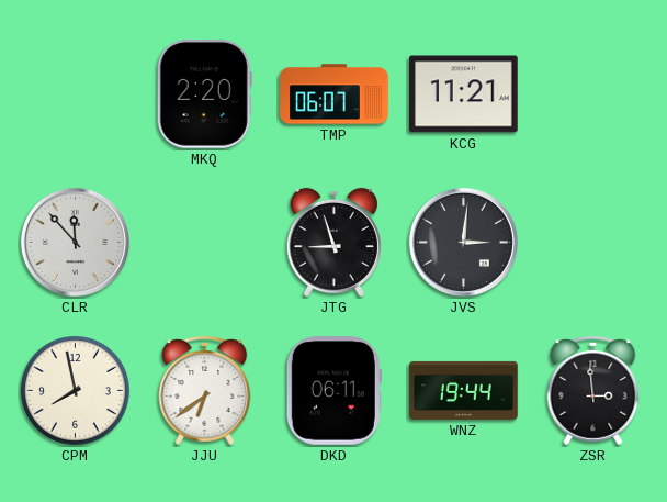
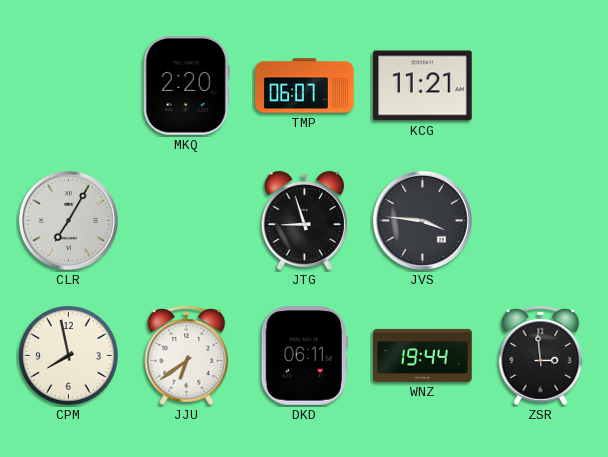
CLR: 11:53 -> 7:05 (68, 220)
JVS: 3:01 -> 3:46 (422, 220)
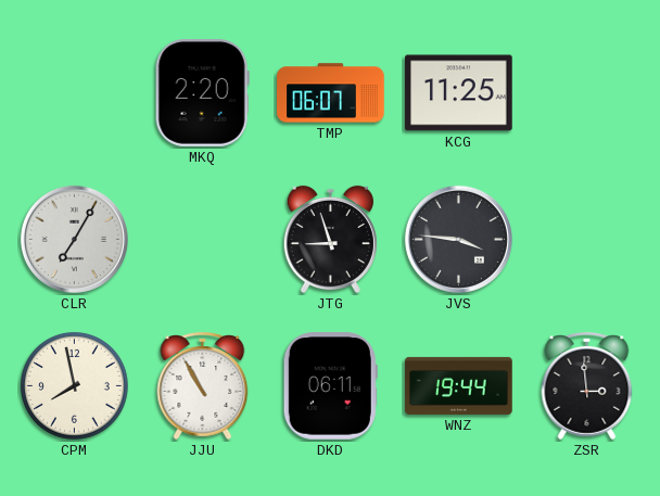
KCG: 11:21 -> 11:25 (459, 93)
JJU: 6:39 -> 10:55 (203, 385)
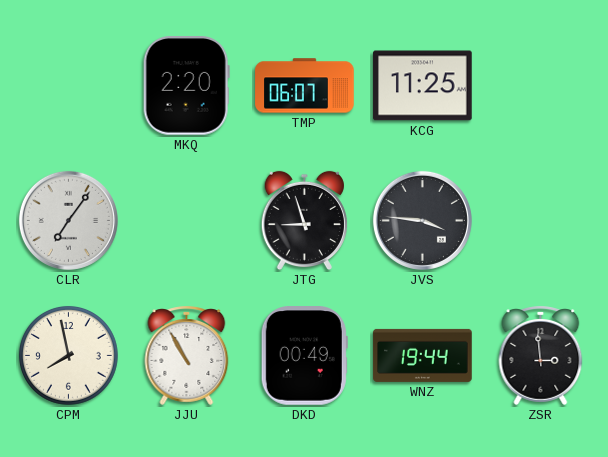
CLR: 7:05 -> 7:06 (68, 220)
DKD: 06:11 -> 00:49 (304, 356)
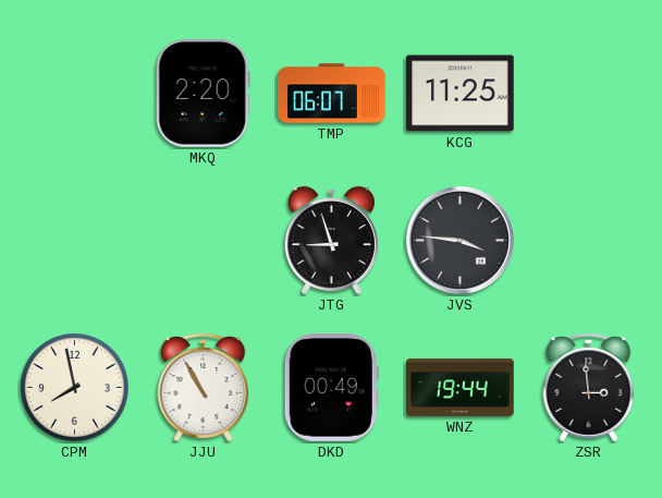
CLR: 7:06 -> none (68, 220)
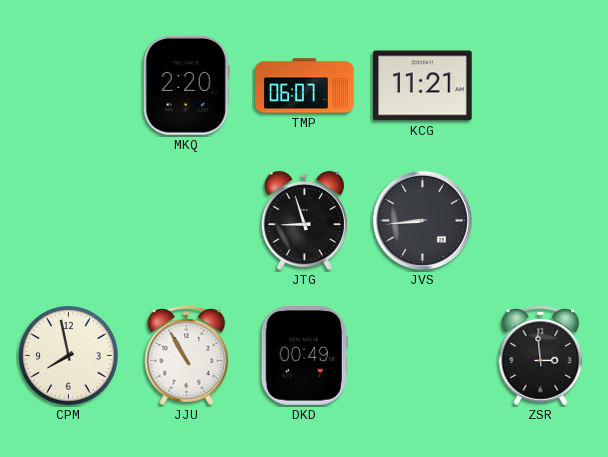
KCG: 11:25 -> 11:21 (423, 86)
JVS: 3:46 -> 8:44 (422, 220)
WNZ: 19:44 -> none (461, 387)
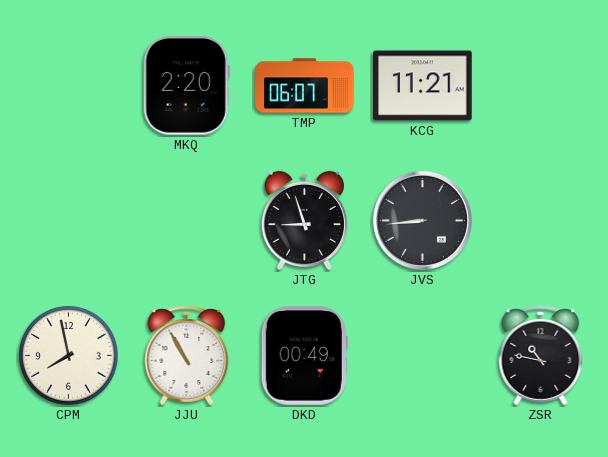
ZSR: 2:59 -> 10:47 (541, 355)
